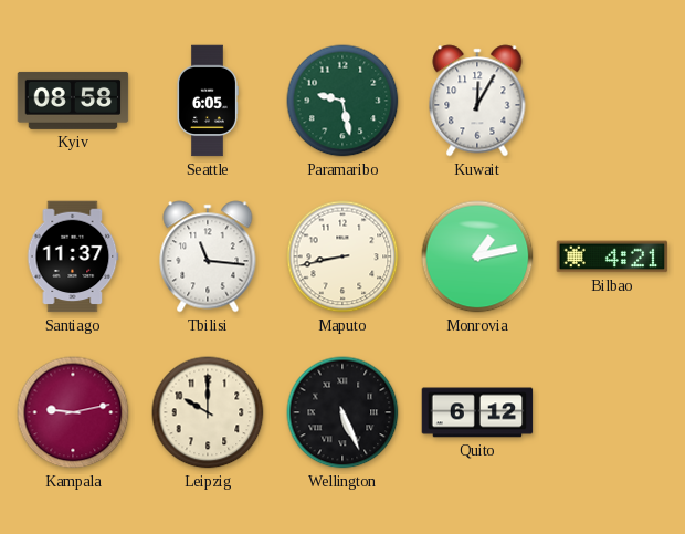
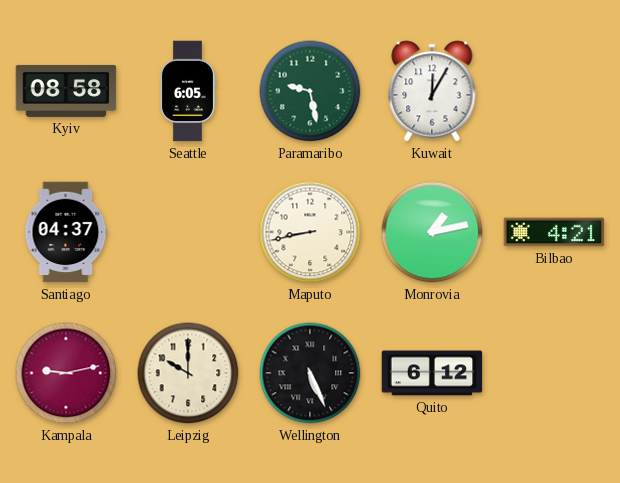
Santiago: 11:37 -> 04:37 (66, 232)
Tbilisi: 11:16 -> none (208, 256)
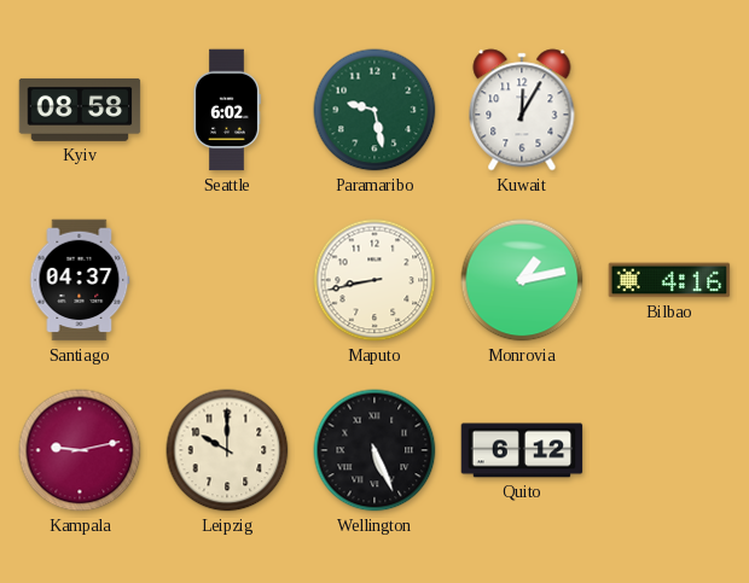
Seattle: 6:05 -> 6:02 (227, 110)
Bilbao: 4:21 -> 4:16 (669, 280)
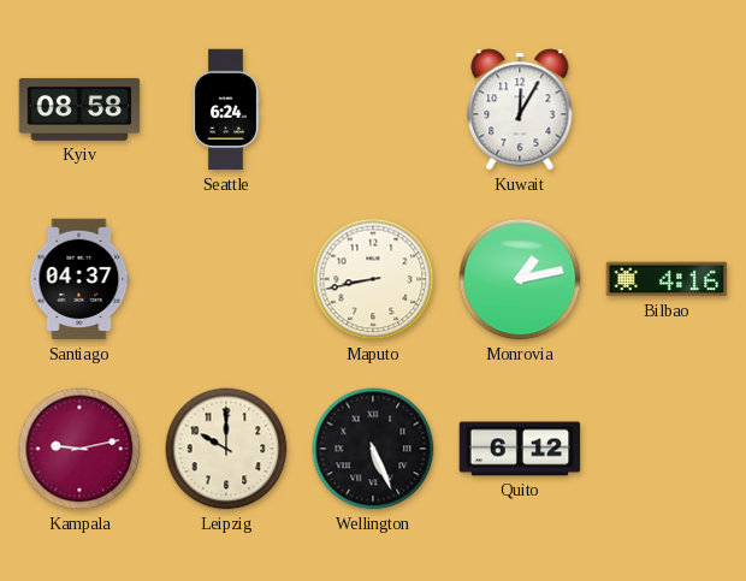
Seattle: 6:02 -> 6:24 (226, 109)
Paramaribo: 9:28 -> none (374, 110)
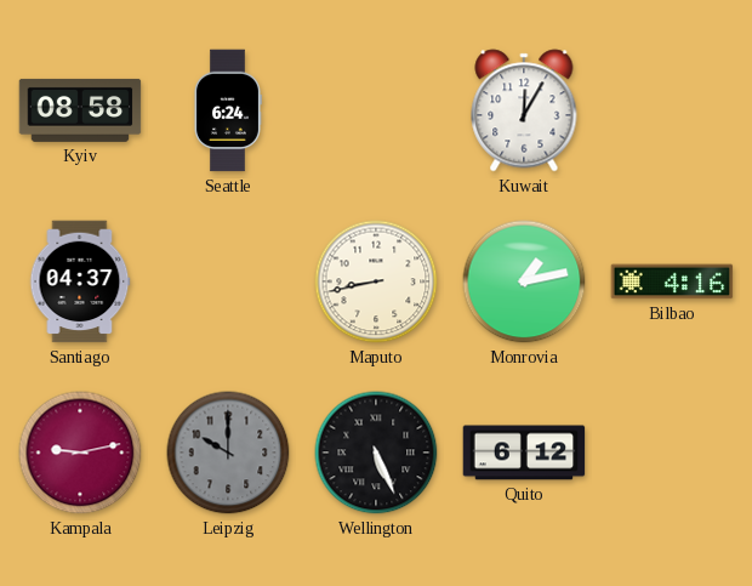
Leipzig dial: cream -> grey (228, 453)
